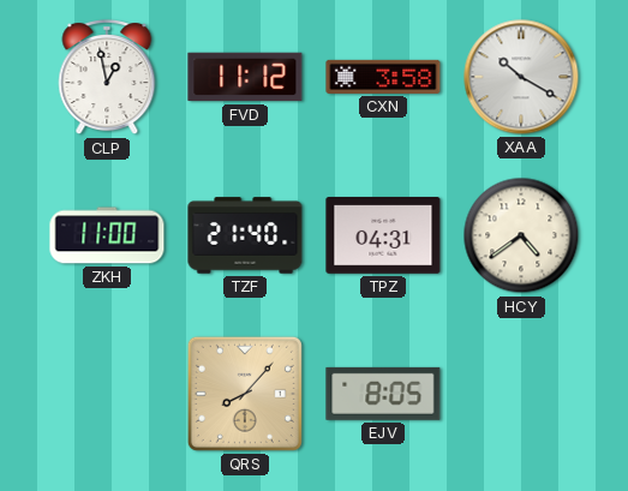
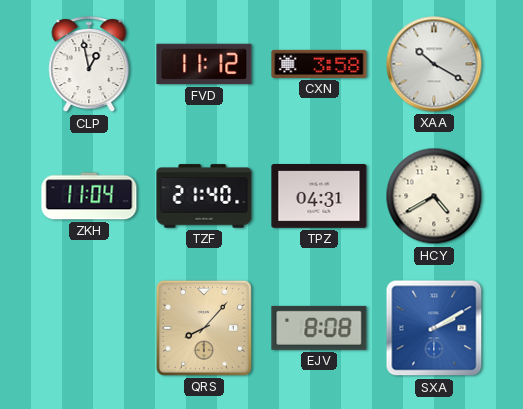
ZKH: 11:00 -> 11:04 (89, 196)
HCY: 4:39 -> 4:40 (434, 196)
EJV: 8:05 -> 8:08 (319, 328)
SXA: none -> 2:10 (434, 328)
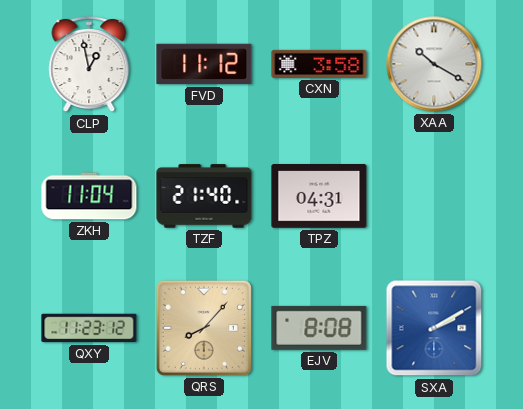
HCY: 4:40 -> none (434, 196)
QXY: none -> 11:23 (89, 328)
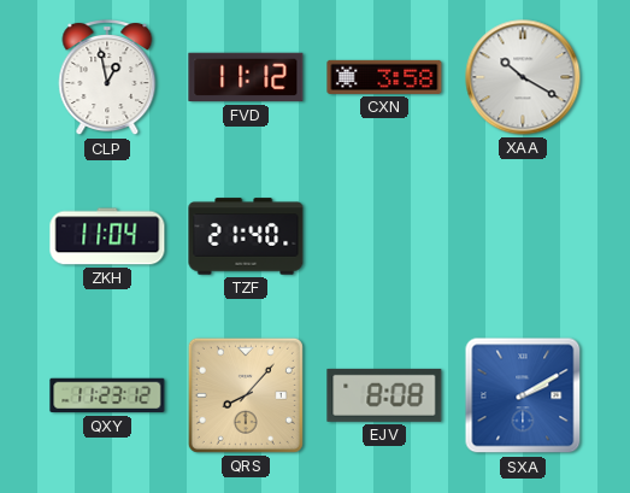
TPZ: 04:31 -> none (319, 196)
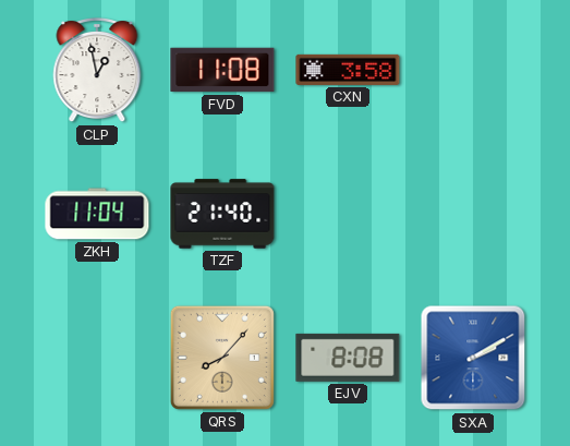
FVD: 11:12 -> 11:08 (222, 70)
XAA: 10:20 -> none (523, 77)
QXY: 11:23 -> none (107, 395)
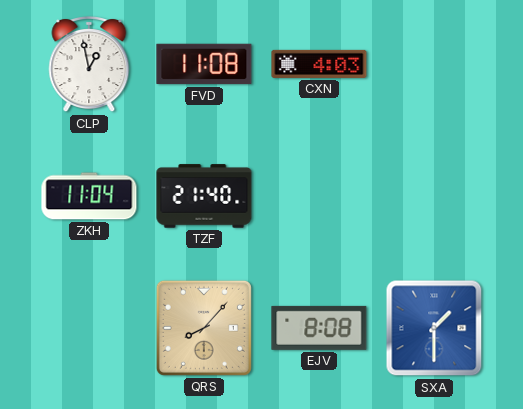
CXN: 3:58 -> 4:03 (319, 64)
SXA: 2:10 -> 1:30 (434, 328)
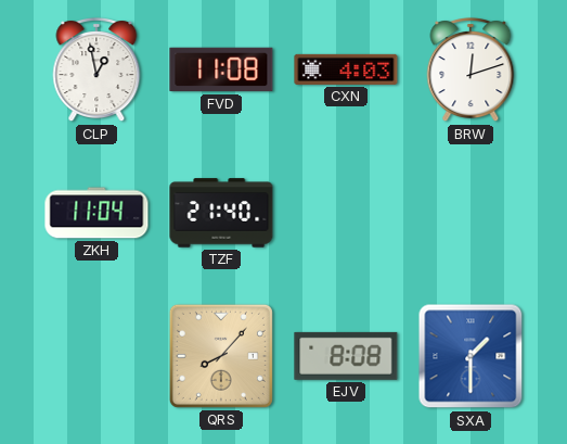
BRW: none -> 12:12 (471, 71)
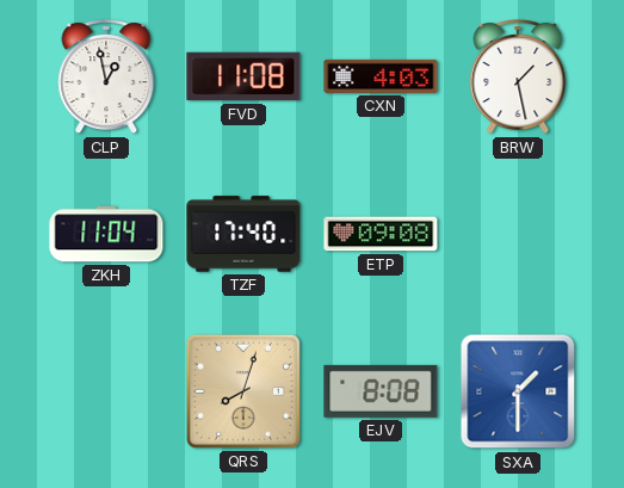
BRW: 12:12 -> 1:28 (518, 78)
TZF: 21:40 -> 17:40 (243, 234)
ETP: none -> 09:08 (381, 234)
QRS: 8:07 -> 8:03 (243, 391)
